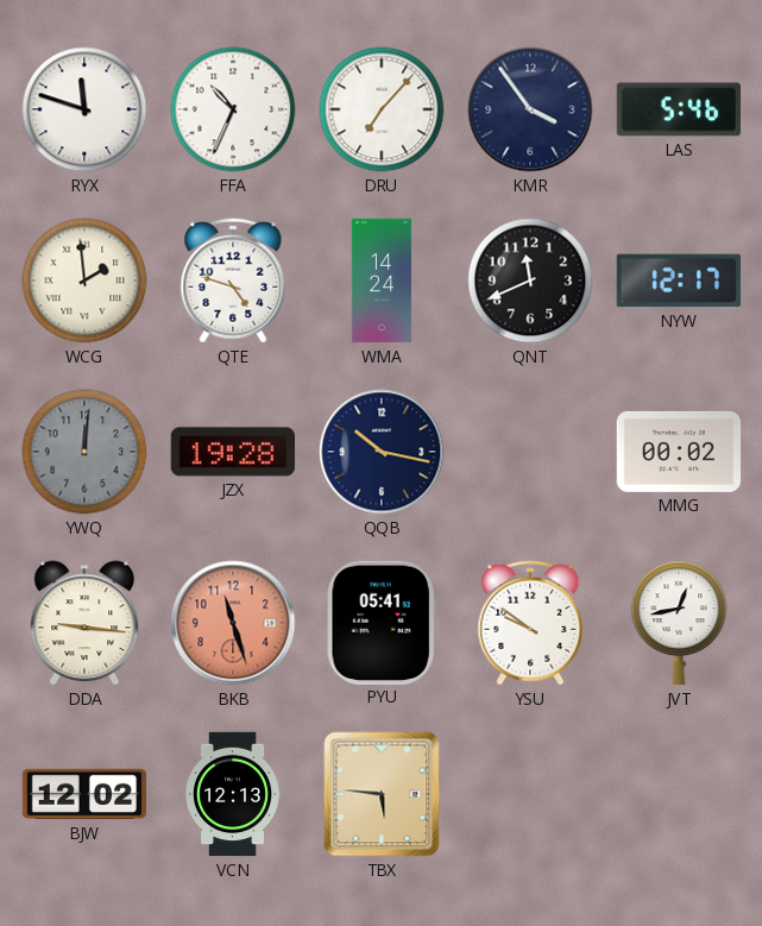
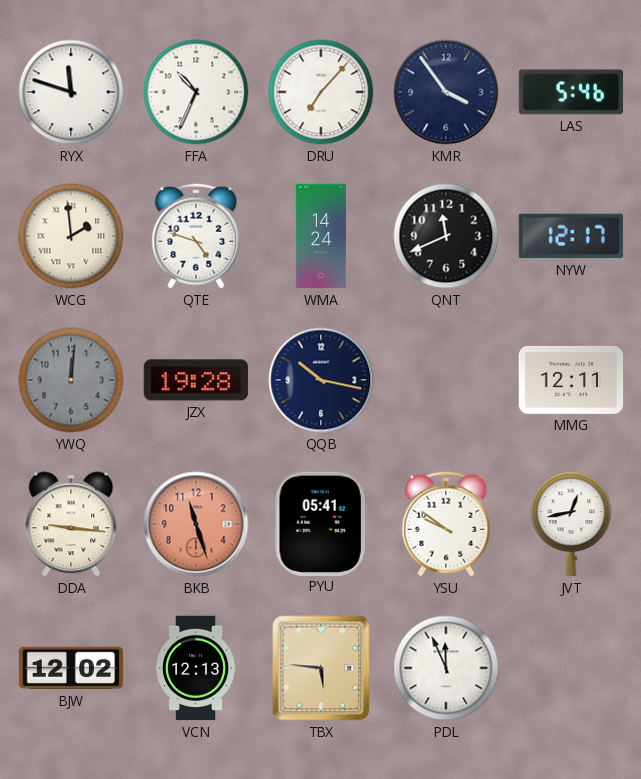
MMG: 00:02 -> 12:11 (571, 380)
PDL: none -> 11:56 (446, 668)
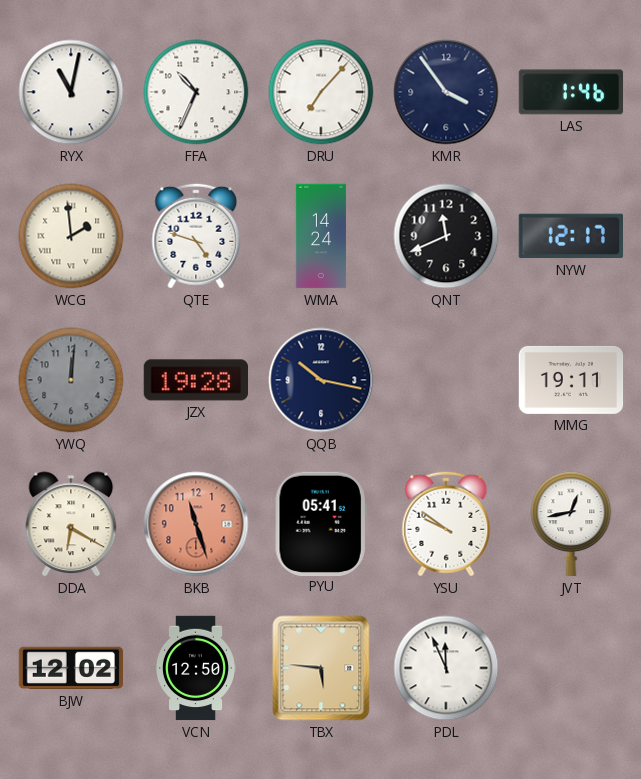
RYX: 11:48 -> 11:02 (71, 92)
LAS: 5:46 -> 1:46 (571, 92)
MMG: 12:11 -> 19:11 (571, 380)
DDA: 9:16 -> 6:20 (71, 524)
VCN: 12:13 -> 12:50 (196, 668)
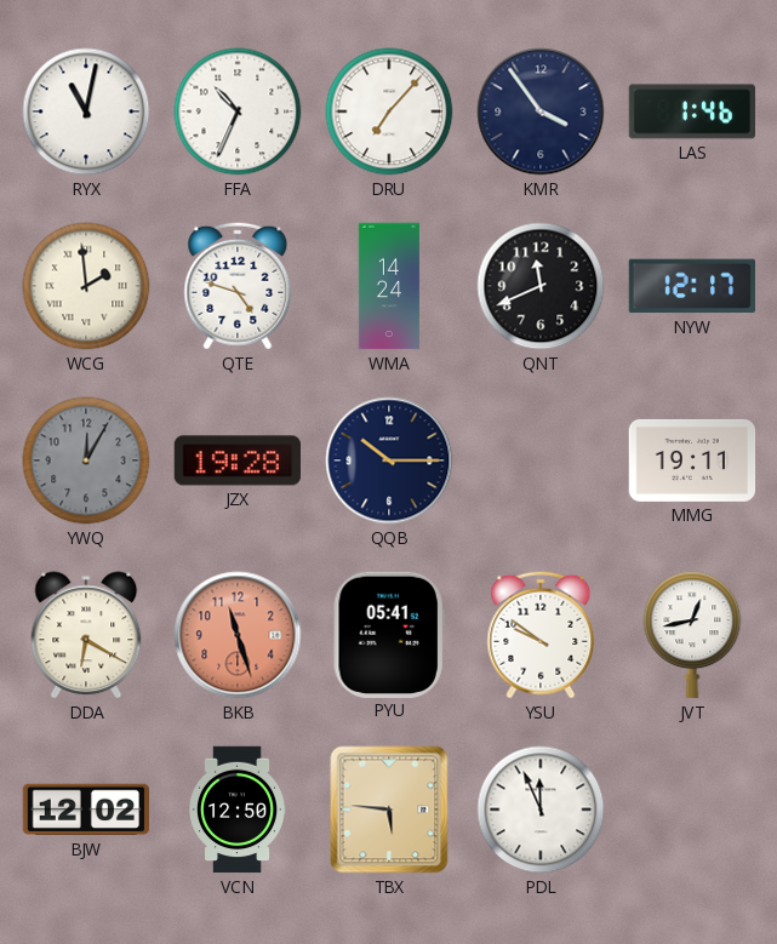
YWQ: 12:01 -> 12:05 (86, 460)
QQB: 10:17 -> 10:15 (389, 460)
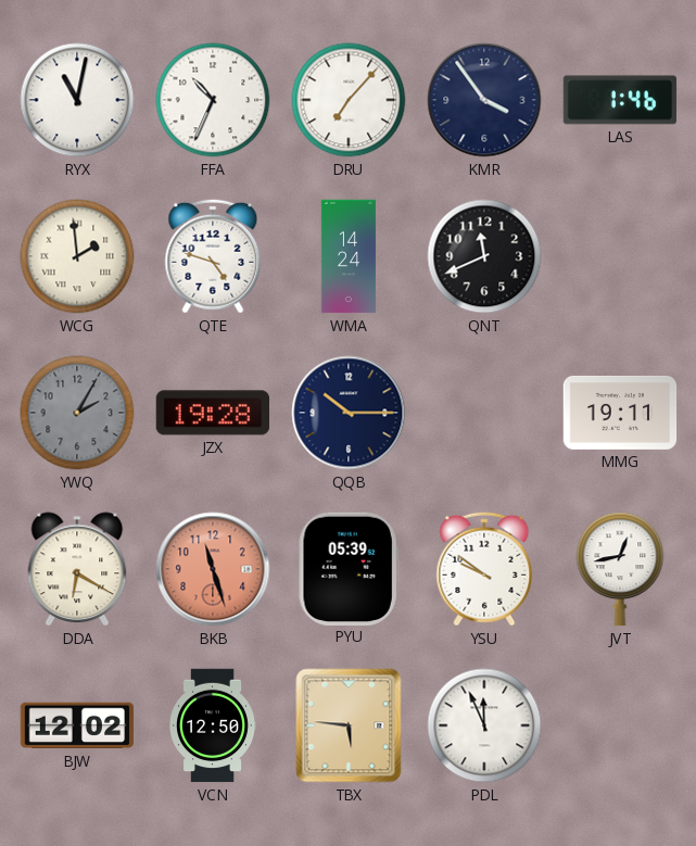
NYW: 12:17 -> none (691, 286)
YWQ: 12:05 -> 2:05 (77, 413)
PYU: 05:41 -> 05:39 (349, 568)
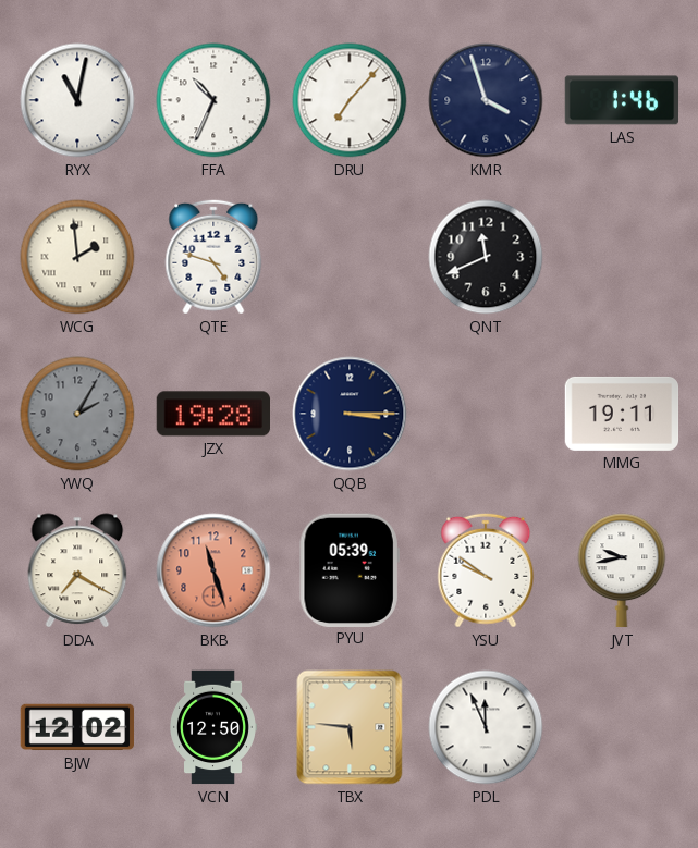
KMR: 3:54 -> 3:57 (486, 100)
WMA: 14:24 -> none (349, 256)
QQB: 10:15 -> 3:15 (350, 414)
DDA: 6:20 -> 7:20 (77, 570)
JVT: 12:43 -> 9:43 (622, 570)
